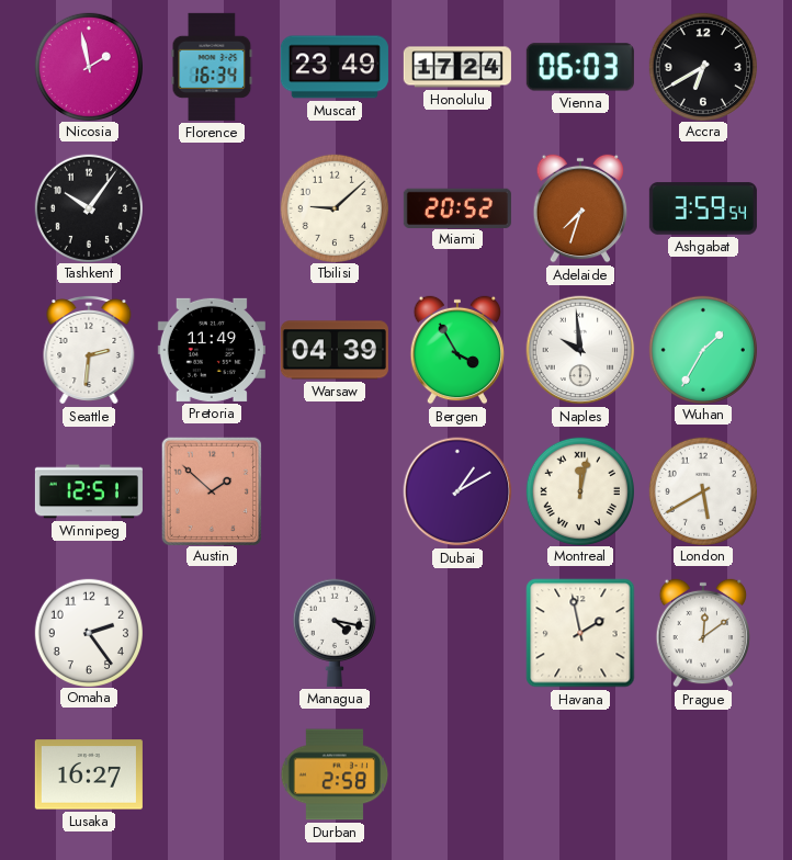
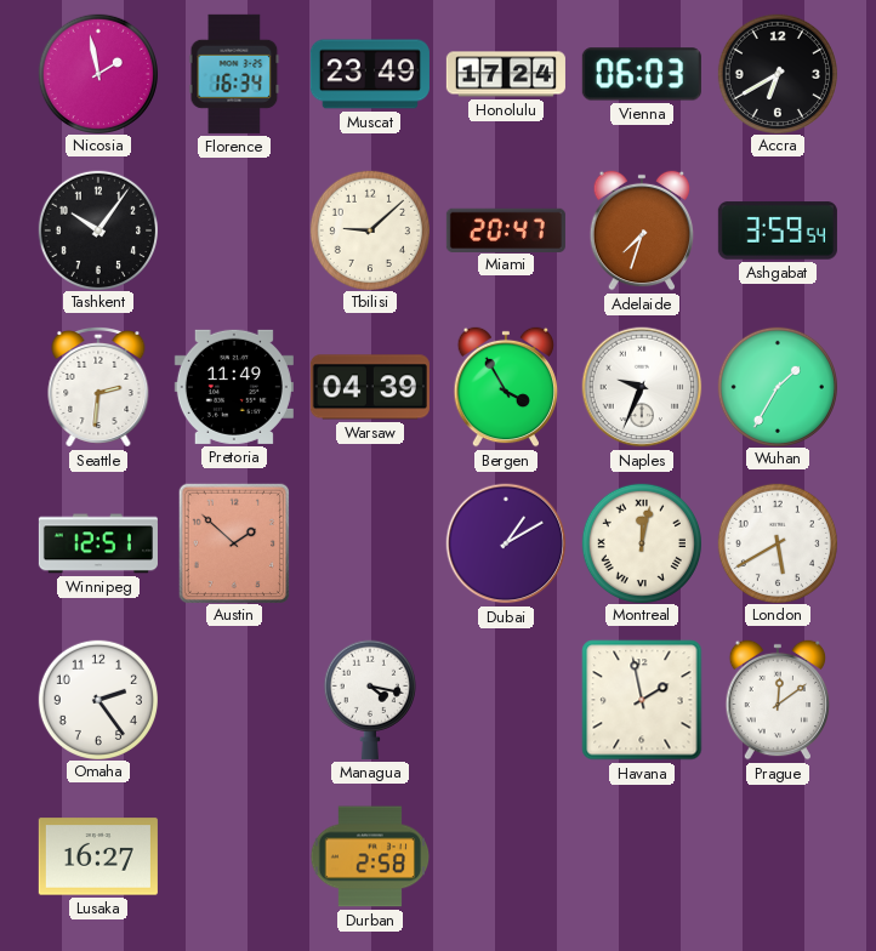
Miami: 20:52 -> 20:47 (506, 229)
Naples: 9:59 -> 9:34 (642, 387)
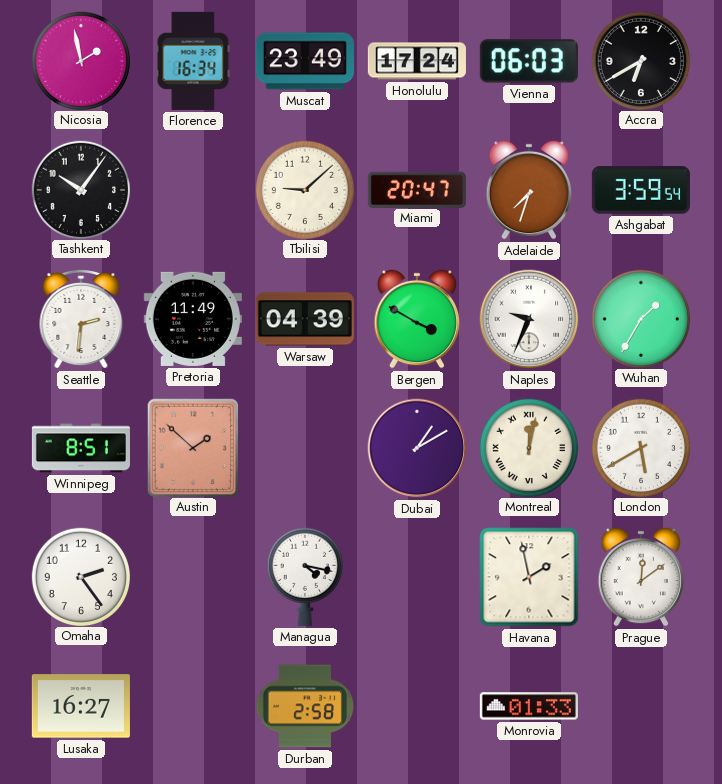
Bergen: 3:55 -> 3:50 (417, 319)
Winnipeg: 12:51 -> 8:51 (81, 448)
Monrovia: none -> 01:33 (529, 706)
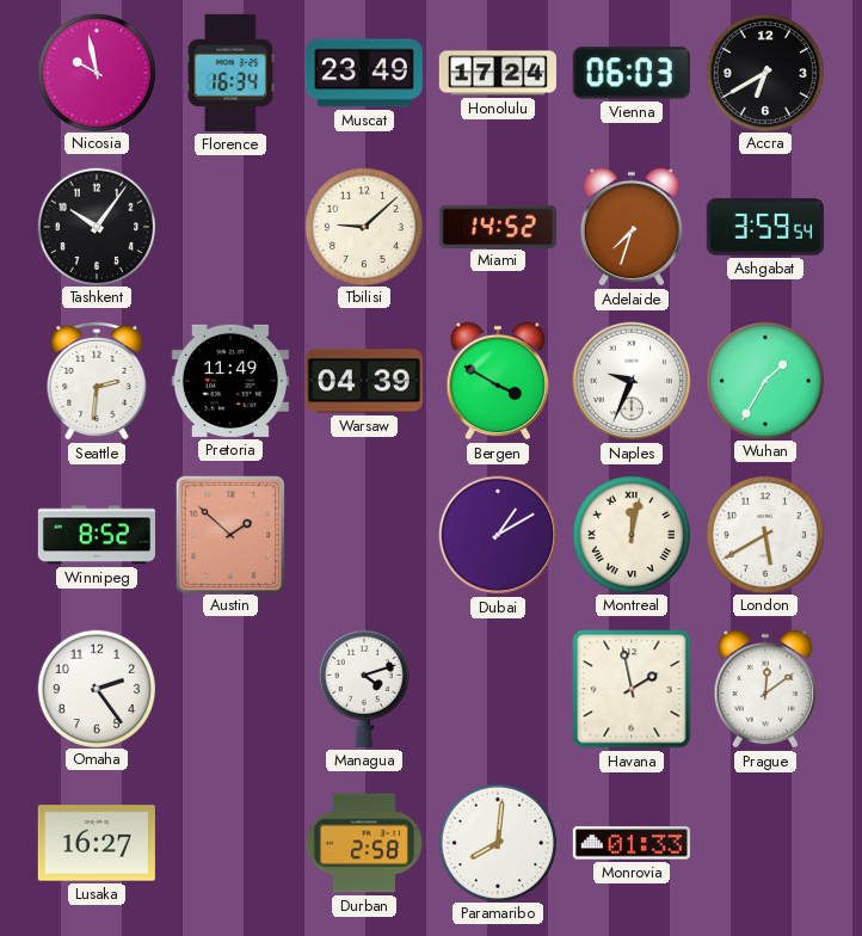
Nicosia: 1:58 -> 9:58 (96, 72)
Miami: 20:47 -> 14:52 (498, 226)
Winnipeg: 8:51 -> 8:52 (97, 535)
Managua: 4:17 -> 4:12 (364, 689)
Paramaribo: none -> 8:01 (497, 842)
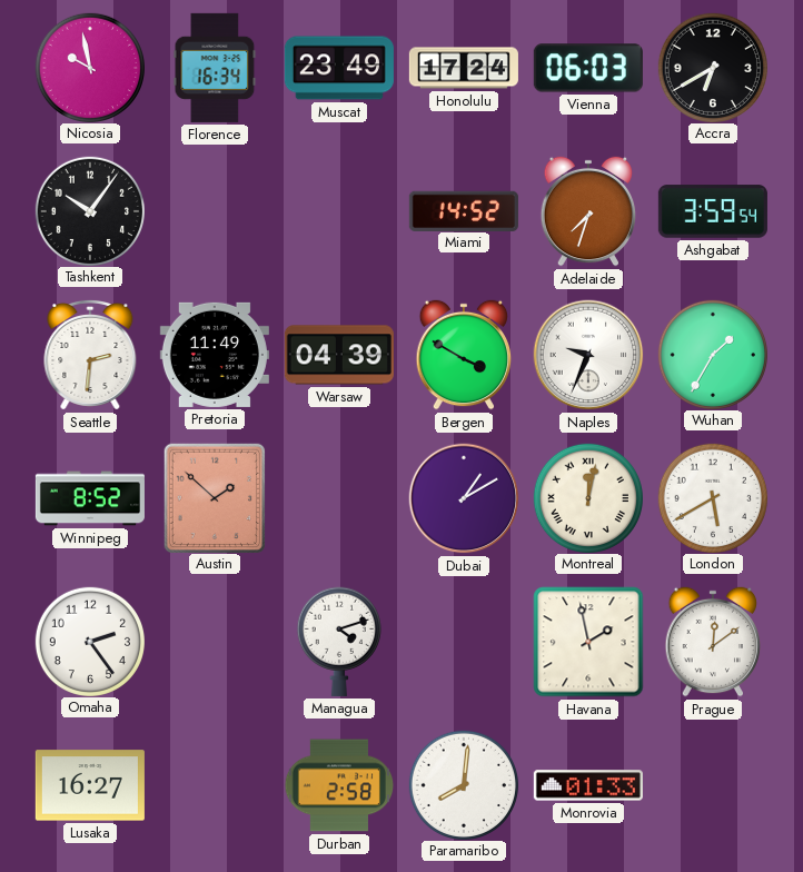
Tbilisi: 9:08 -> none (363, 226)
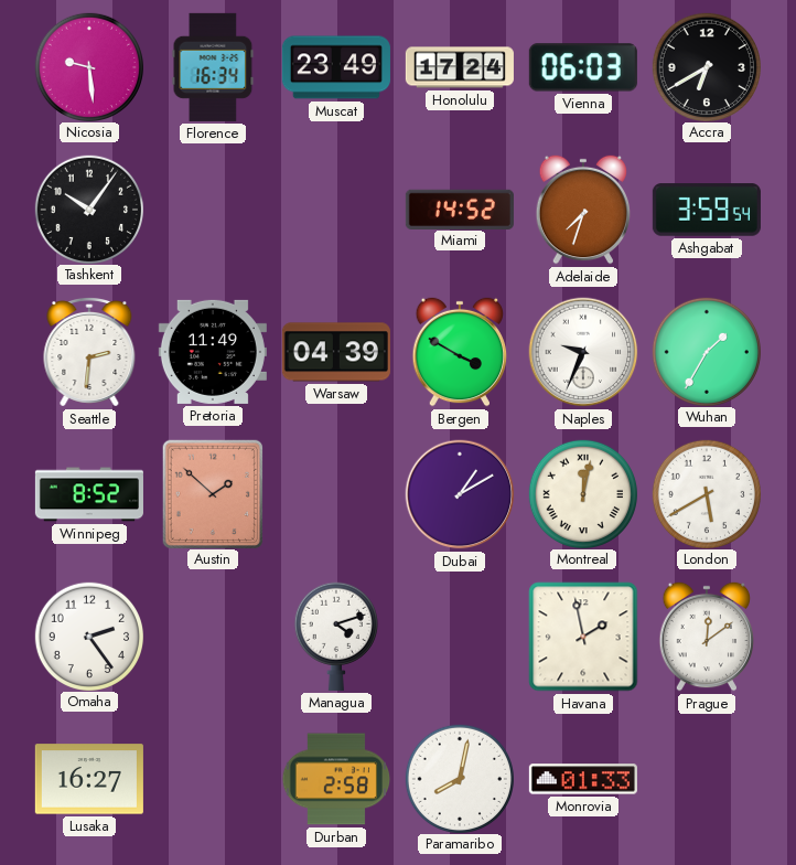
Nicosia: 9:58 -> 9:29 (88, 66)
Paramaribo: 8:01 -> 8:02 (459, 778)
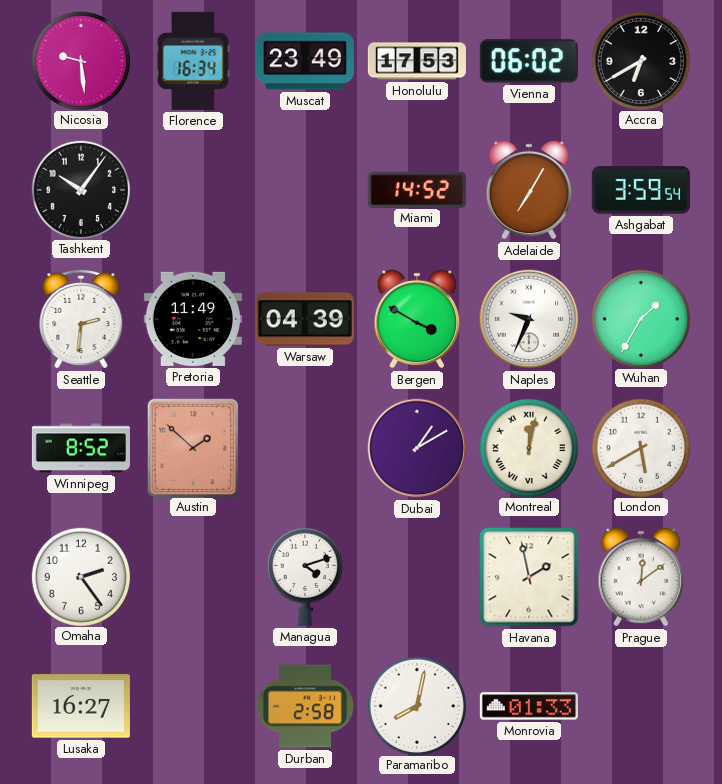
Honolulu: 17:24 -> 17:53 (417, 61)
Vienna: 06:03 -> 06:02 (529, 61)
Adelaide: 7:33 -> 7:05 (529, 190)
